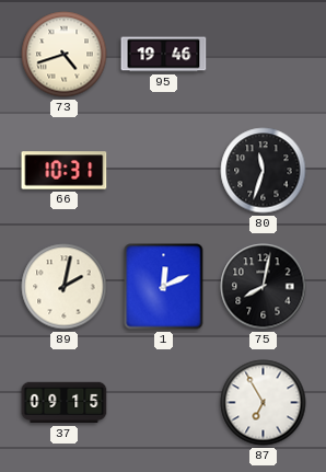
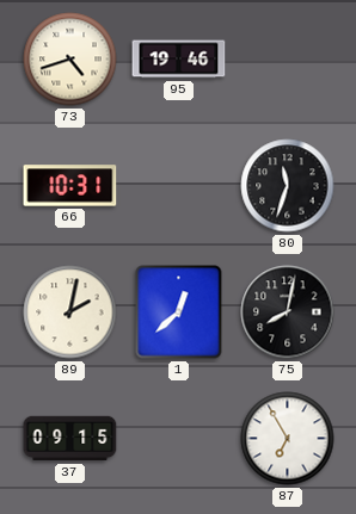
1: 12:11 -> 12:38 (179, 312)
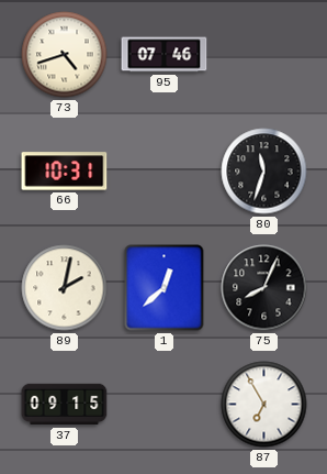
95: 19:46 -> 07:46 (165, 55)
75: 8:02 -> 8:04 (264, 288)
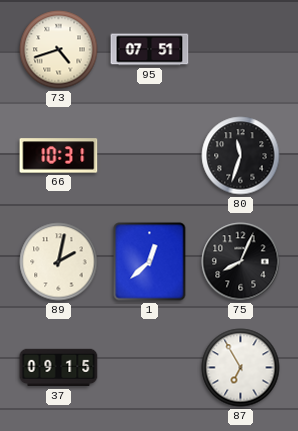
95: 07:46 -> 07:51 (150, 50)
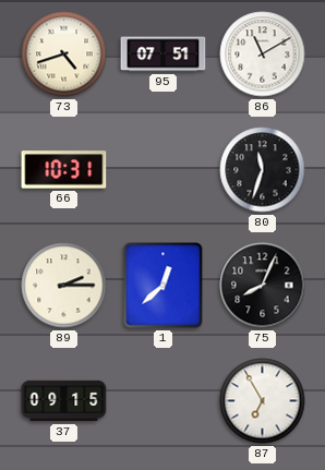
86: none -> 11:10 (263, 55)
89: 2:02 -> 2:15 (64, 286)
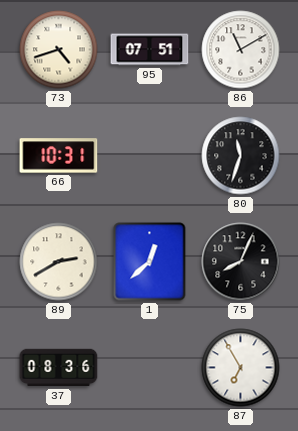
89: 2:15 -> 2:40 (59, 262)
37: 09:15 -> 08:36 (59, 368)
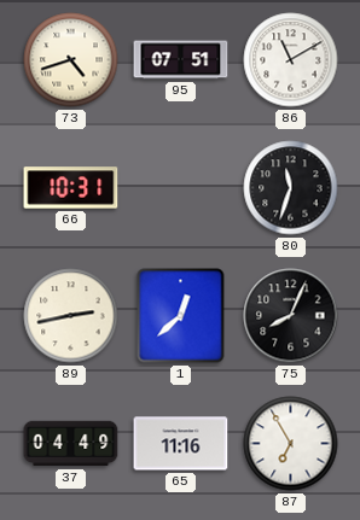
89: 2:40 -> 2:43 (71, 316)
37: 08:36 -> 04:49 (71, 444)
65: none -> 11:16 (181, 444)
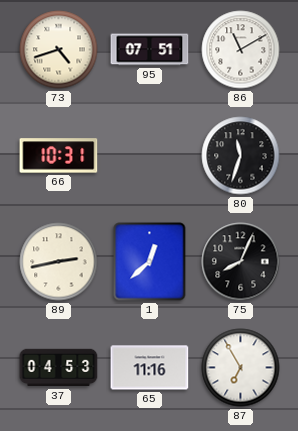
37: 04:49 -> 04:53 (59, 368)
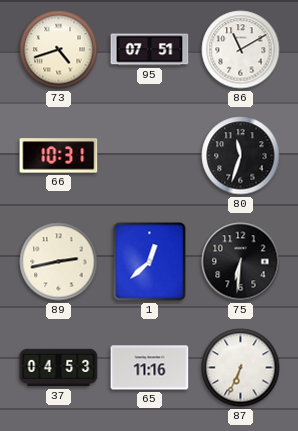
75: 8:04 -> 6:31 (241, 262)
87: 6:55 -> 6:34 (241, 368)
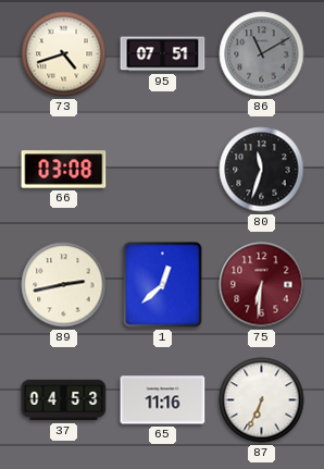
86 dial: white -> grey (262, 54)
66: 10:31 -> 03:08 (64, 170)
75 dial: black -> burgundy (262, 285)
